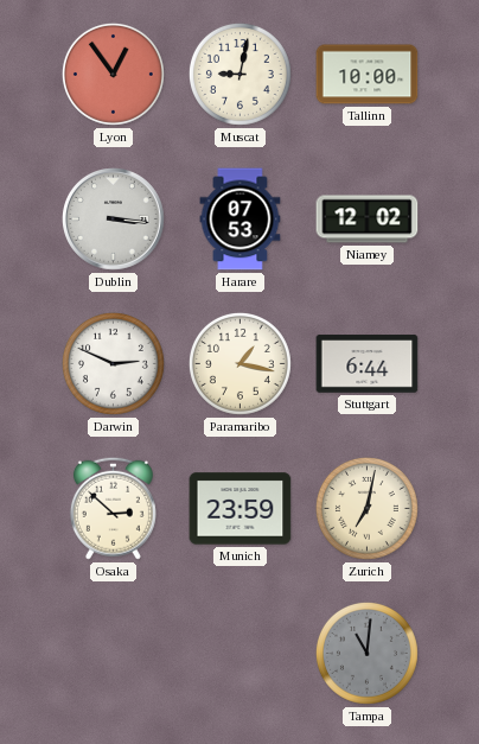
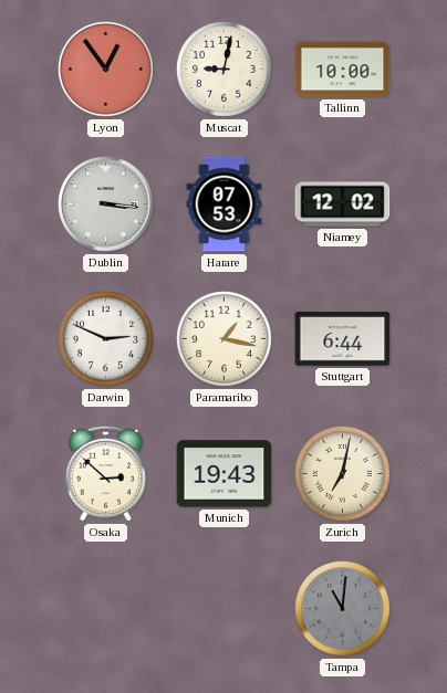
Munich: 23:59 -> 19:43 (225, 474)
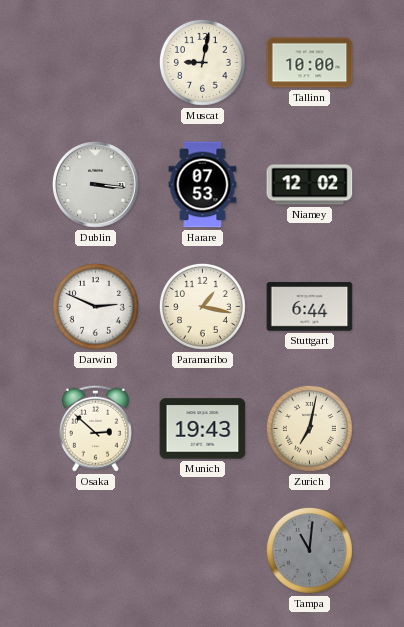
Lyon: 12:54 -> none (105, 69)
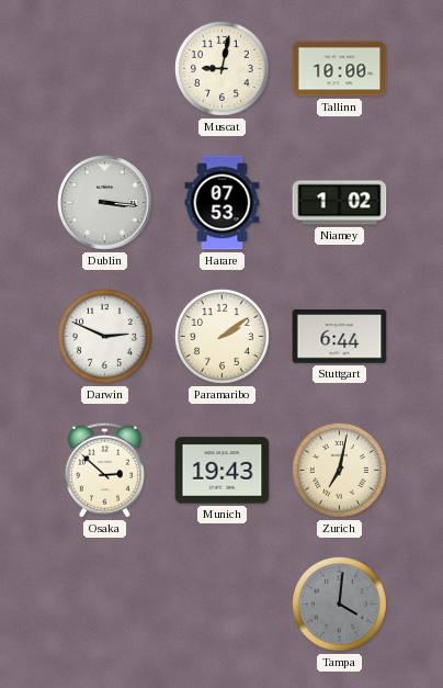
Niamey: 12:02 -> 1:02 (340, 203)
Paramaribo: 1:17 -> 2:09 (222, 336)
Tampa: 11:01 -> 4:01 (339, 604)
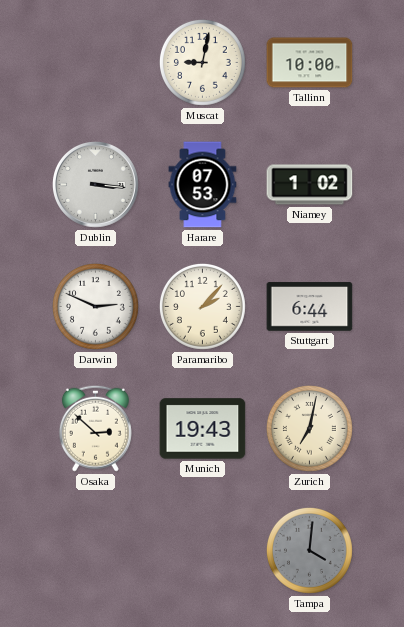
Paramaribo: 2:09 -> 2:07 (202, 306)
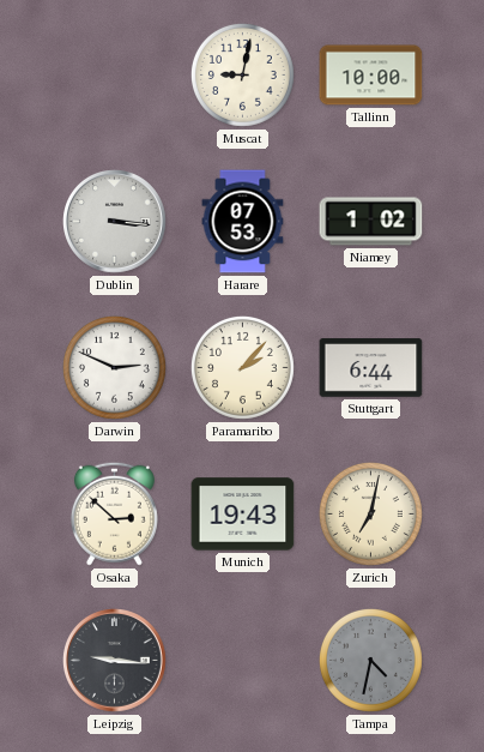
Leipzig: none -> 9:16 (115, 661)
Tampa: 4:01 -> 4:32 (370, 660)
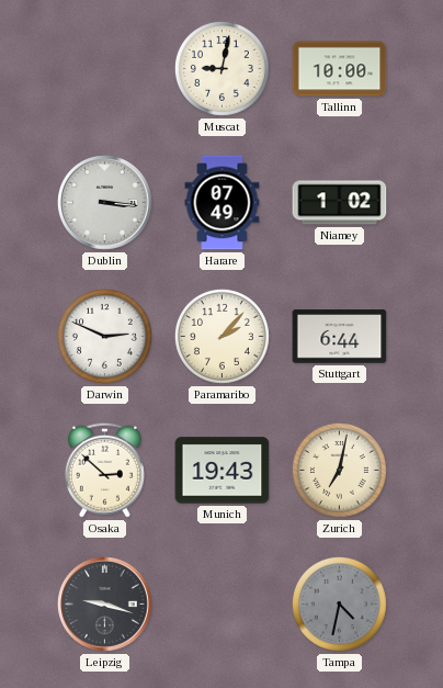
Harare: 07:53 -> 07:49 (223, 203)
Leipzig: 9:16 -> 9:18 (105, 605)
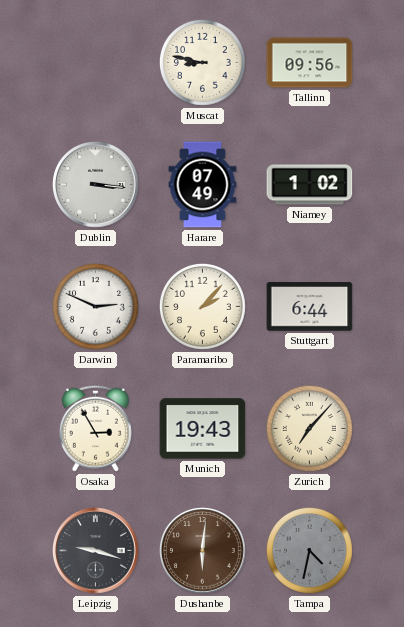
Muscat: 9:02 -> 8:47 (202, 62)
Tallinn: 10:00 -> 09:56 (310, 63)
Osaka: 2:52 -> 2:55 (95, 428)
Zurich: 7:02 -> 7:07 (309, 428)
Dushanbe: none -> 6:01 (203, 551)
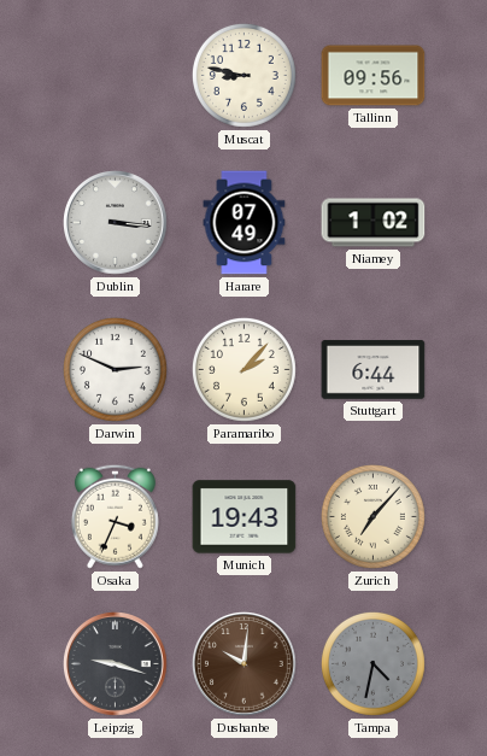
Osaka: 2:55 -> 3:34 (115, 516)
Dushanbe: 6:01 -> 10:01 (245, 664)
